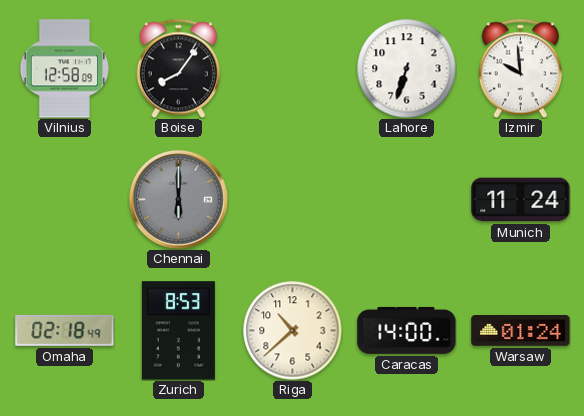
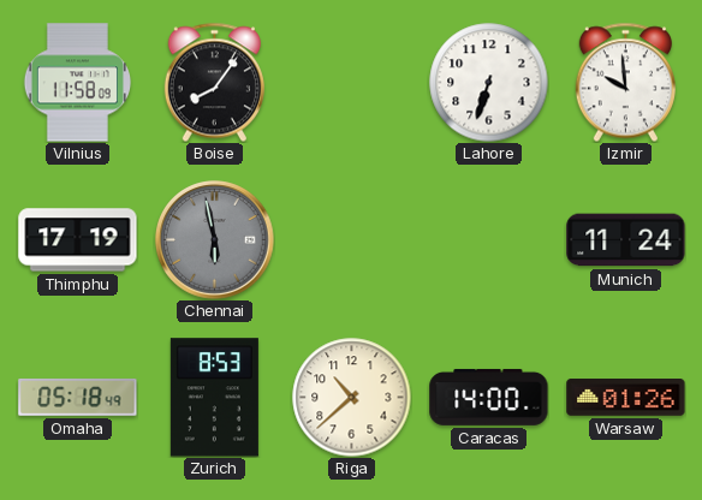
Vilnius: 12:58 -> 11:58 (77, 83)
Thimphu: none -> 17:19 (78, 240)
Chennai: 6:00 -> 5:58 (215, 240)
Omaha: 02:18 -> 05:18 (78, 397)
Warsaw: 01:24 -> 01:26 (626, 398)
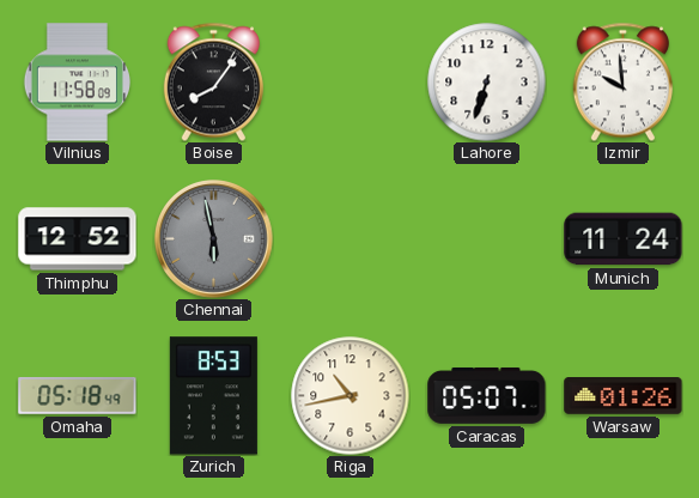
Thimphu: 17:19 -> 12:52 (78, 239)
Riga: 10:38 -> 10:43 (351, 396)
Caracas: 14:00 -> 05:07 (487, 395)
